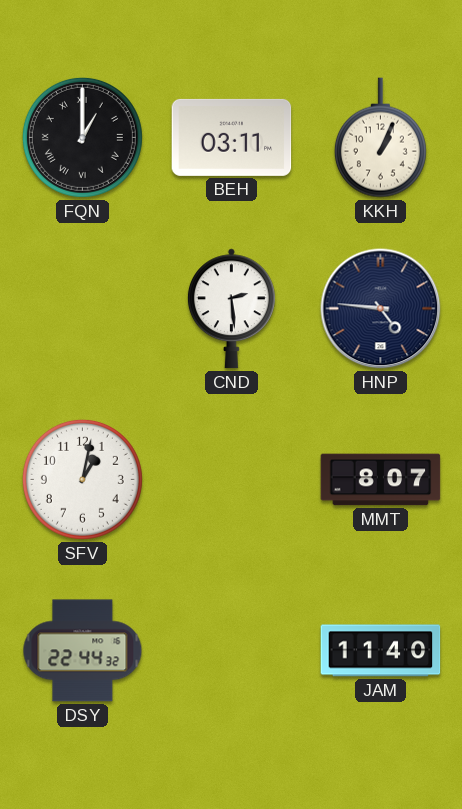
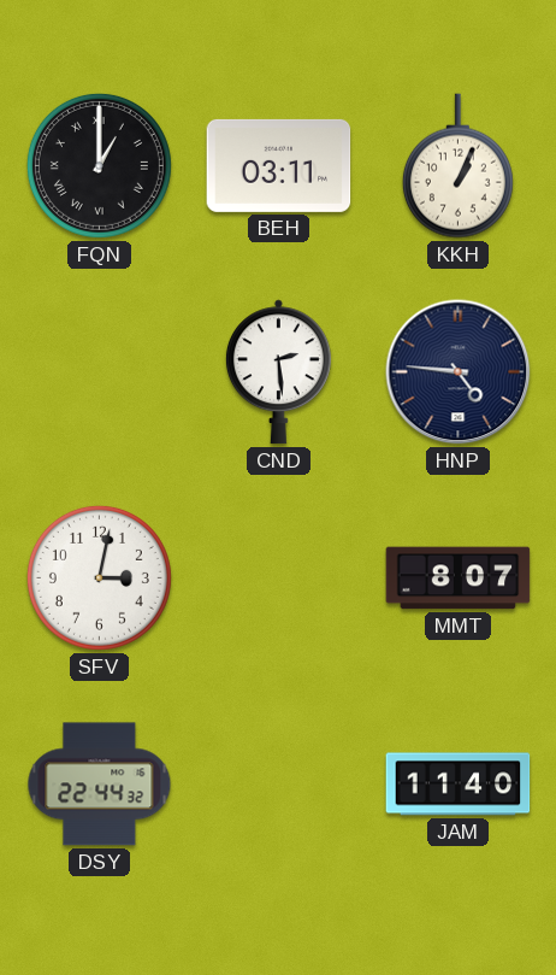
SFV: 1:02 -> 3:02 (99, 577)
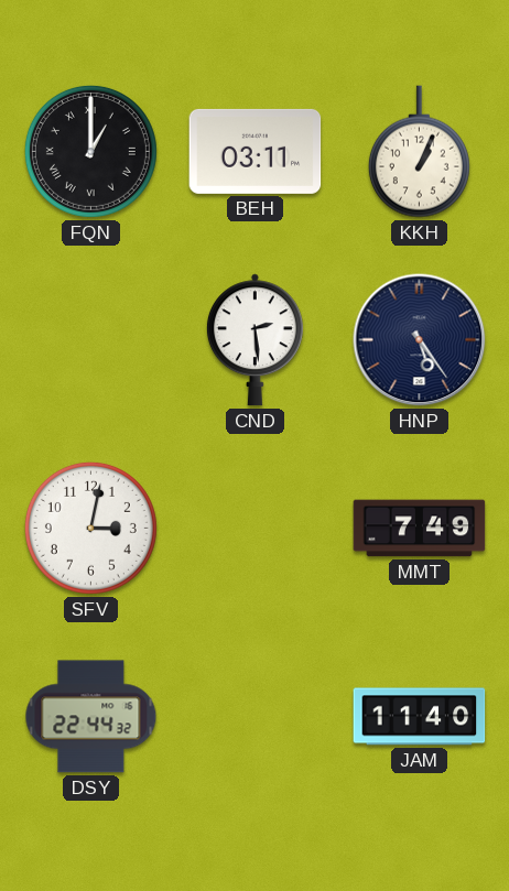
HNP: 4:46 -> 5:24 (420, 340)
MMT: 8:07 -> 7:49 (420, 529)
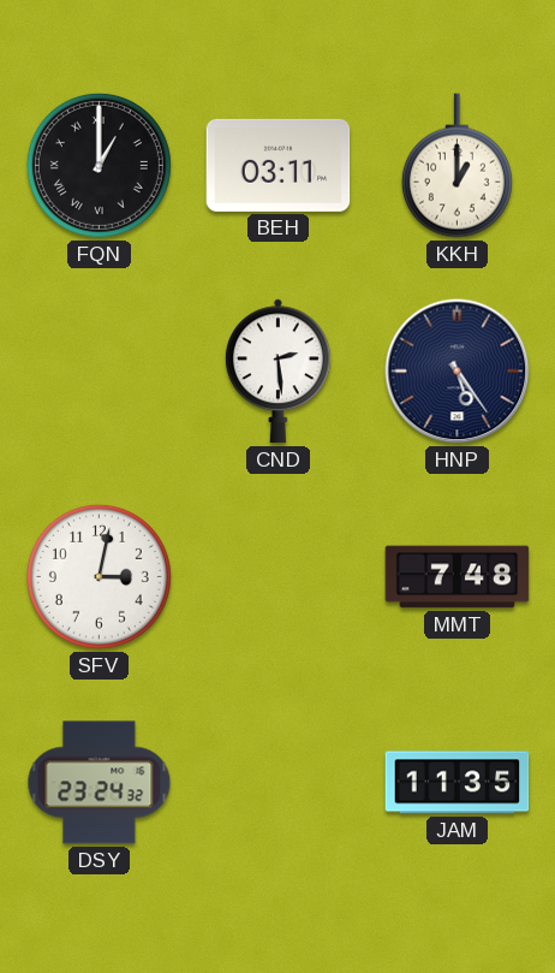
KKH: 1:04 -> 1:00 (456, 166)
MMT: 7:49 -> 7:48 (458, 577)
DSY: 22:44 -> 23:24 (100, 783)
JAM: 11:40 -> 11:35 (458, 783)
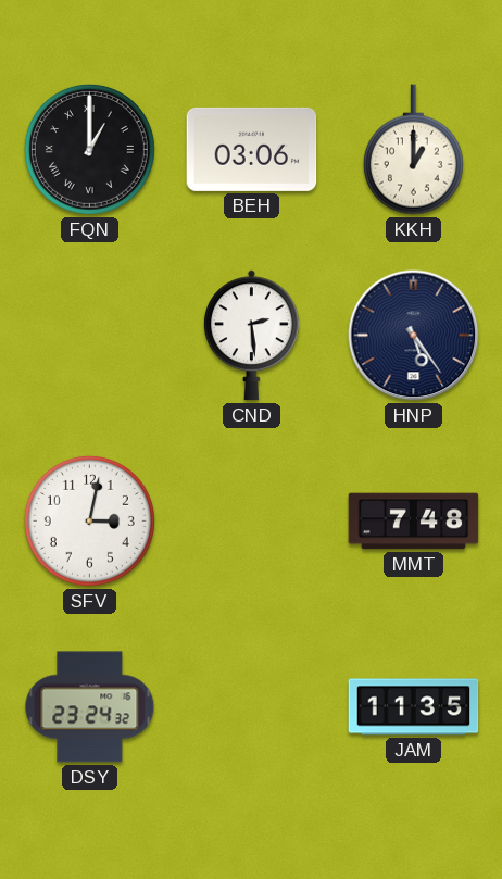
BEH: 03:11 -> 03:06 (252, 149)
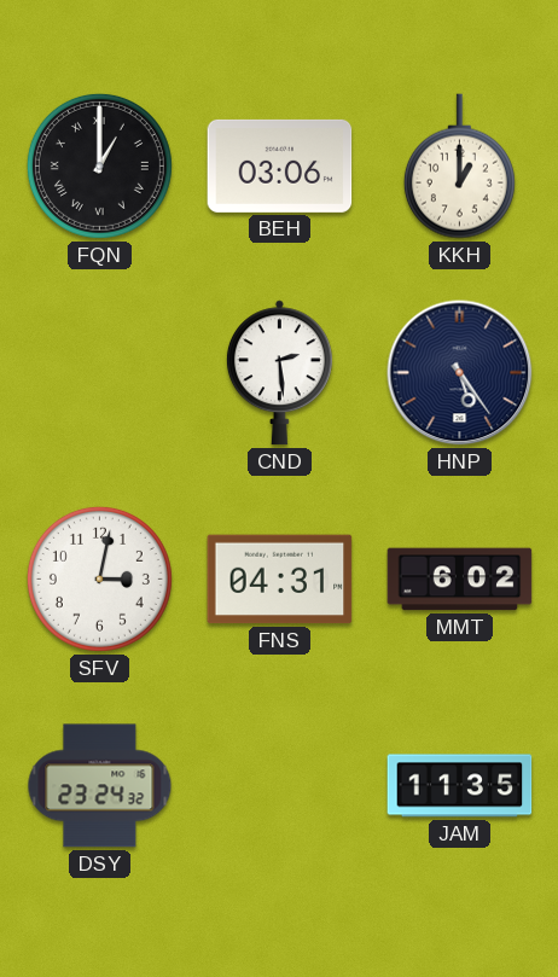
FNS: none -> 04:31 (280, 580)
MMT: 7:48 -> 6:02 (460, 580)
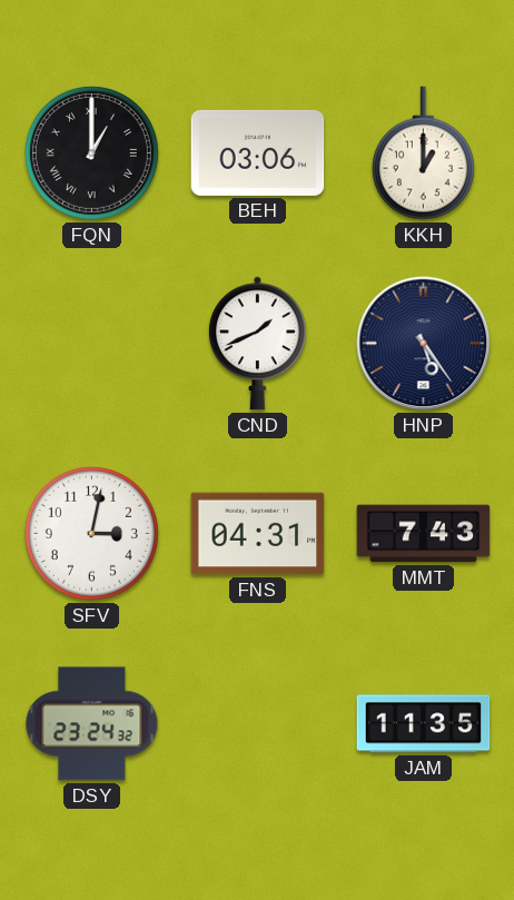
CND: 2:29 -> 1:41 (257, 344)
MMT: 6:02 -> 7:43 (424, 534)
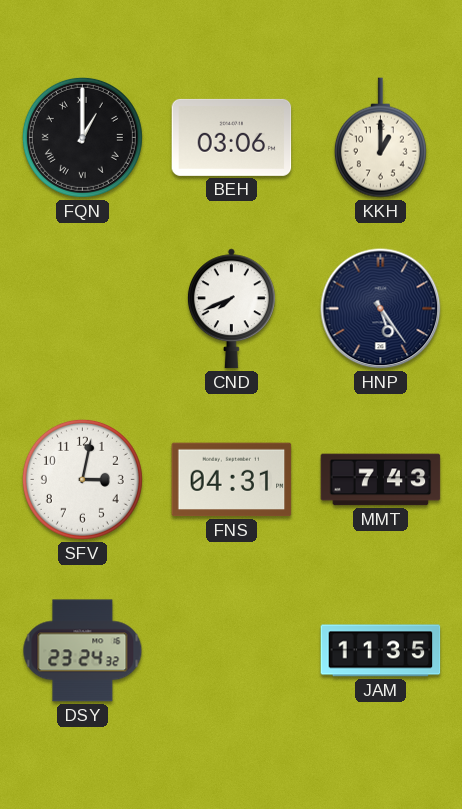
CND: 1:41 -> 7:41 (231, 309)
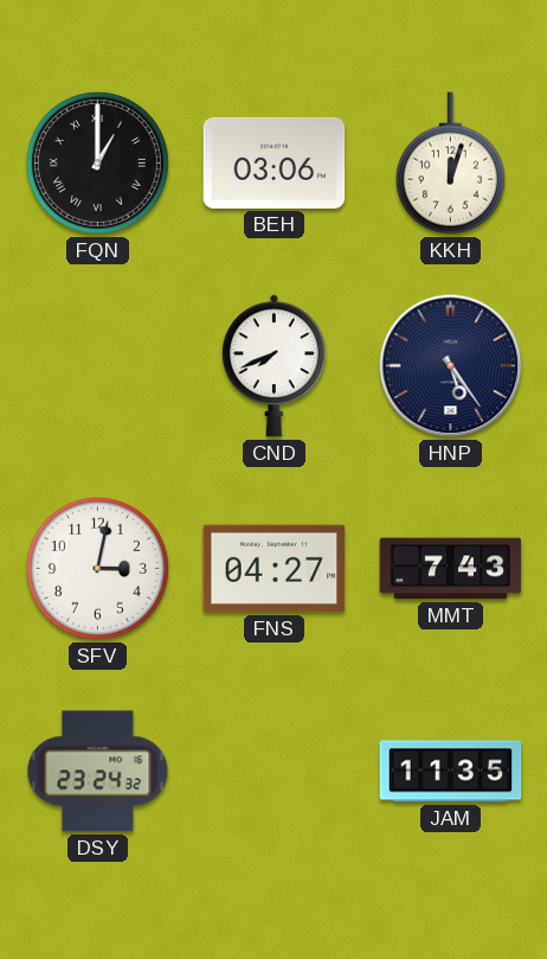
KKH: 1:00 -> 12:03 (450, 164)
FNS: 04:31 -> 04:27 (275, 569)
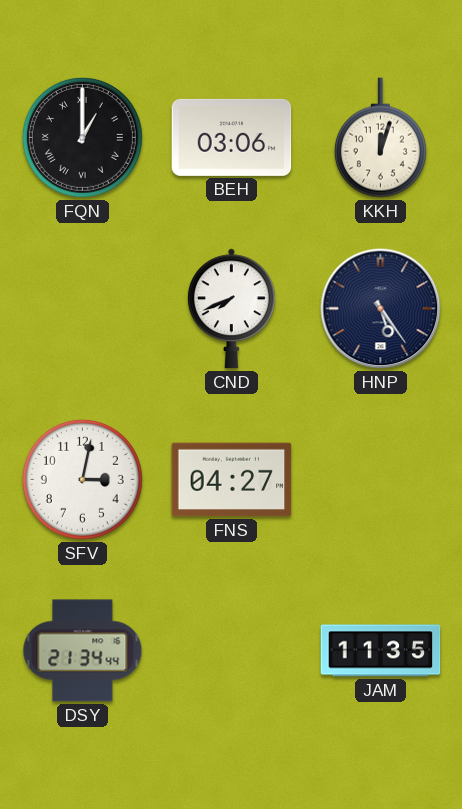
MMT: 7:43 -> none (451, 569)
DSY: 23:24 -> 21:34 (83, 651)
